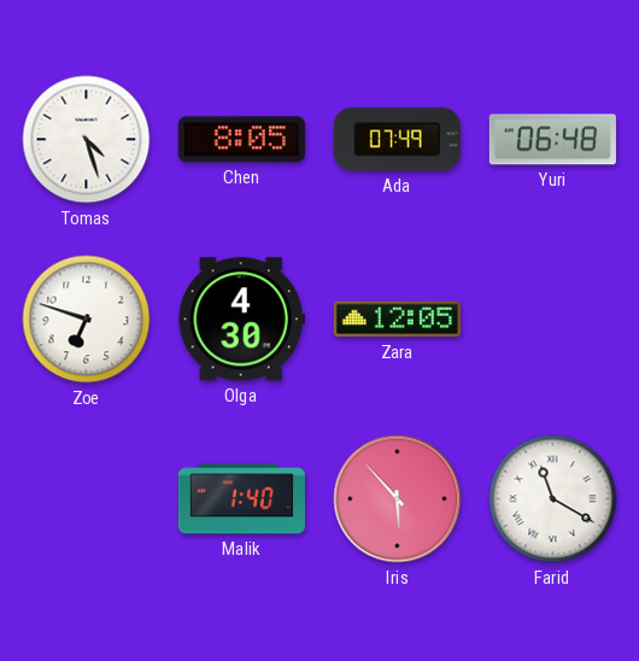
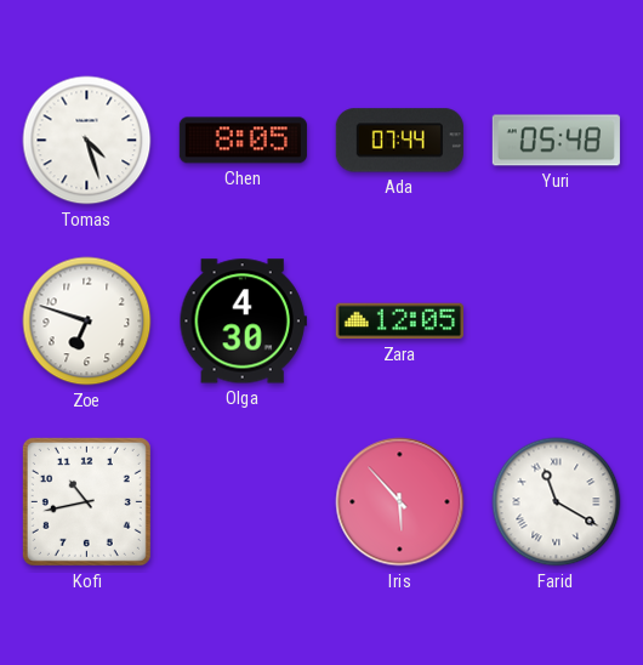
Ada: 07:49 -> 07:44 (399, 141)
Yuri: 06:48 -> 05:48 (556, 141)
Kofi: none -> 10:43 (86, 501)
Malik: 1:40 -> none (241, 499)
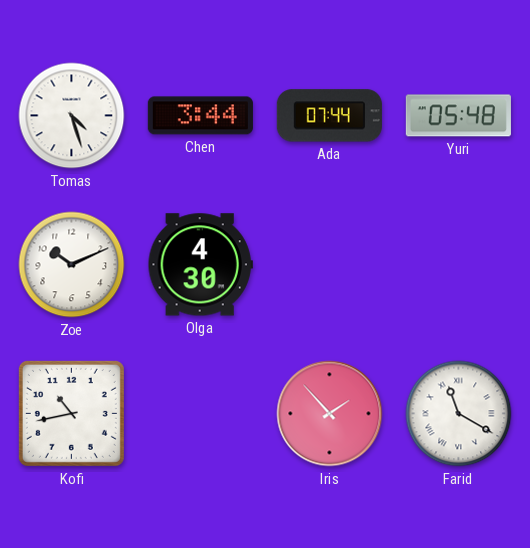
Chen: 8:05 -> 3:44 (200, 116)
Zoe: 6:48 -> 10:11 (72, 265)
Zara: 12:05 -> none (399, 322)
Iris: 5:53 -> 1:53 (330, 414)
